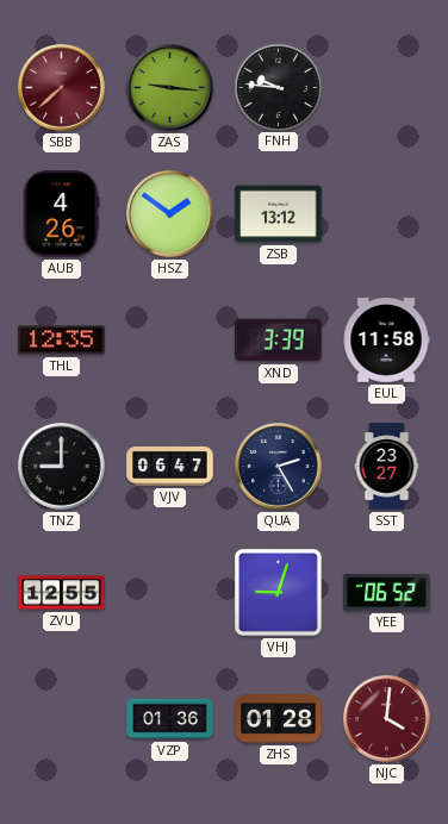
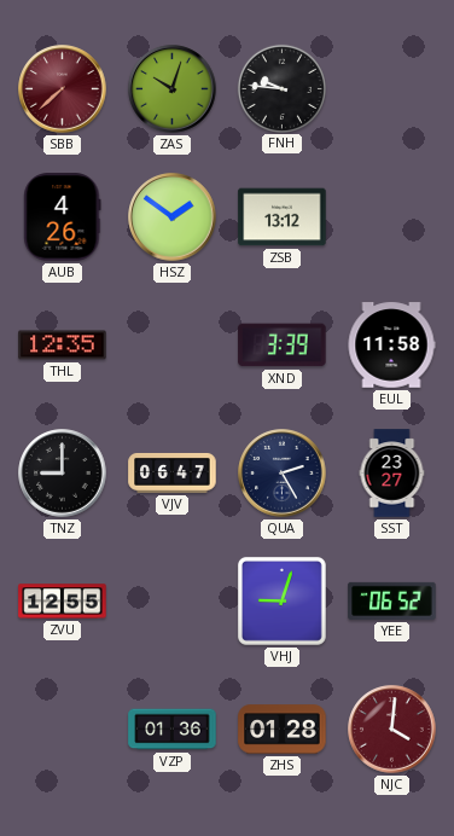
ZAS: 9:16 -> 10:03 (173, 89)
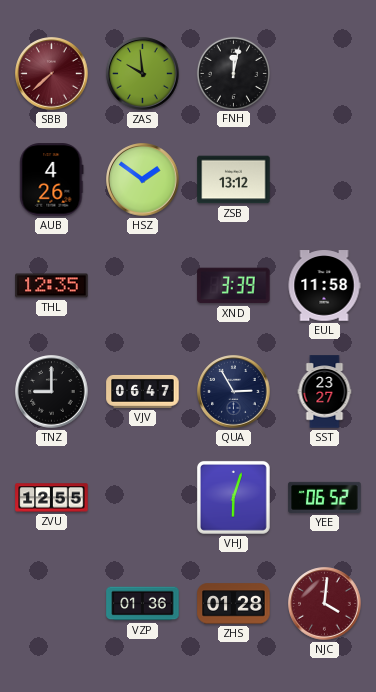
ZAS: 10:03 -> 9:59 (143, 74)
FNH: 9:46 -> 12:02 (233, 73)
QUA: 2:25 -> 2:55 (234, 392)
VHJ: 9:03 -> 6:03 (233, 497)
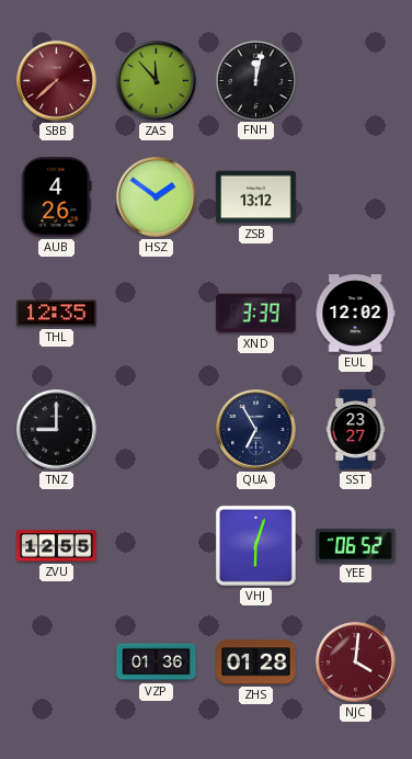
ZAS: 9:59 -> 11:53 (157, 81)
EUL: 11:58 -> 12:02 (355, 314)
VJV: 06:47 -> none (143, 391)
QUA: 2:55 -> 6:55 (256, 430)
